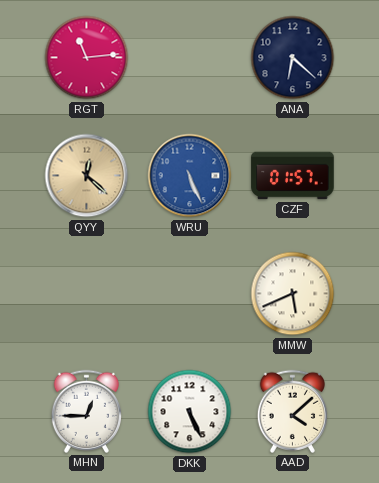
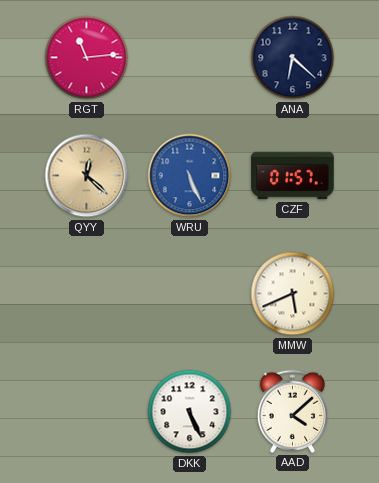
MHN: 12:45 -> none (86, 411)
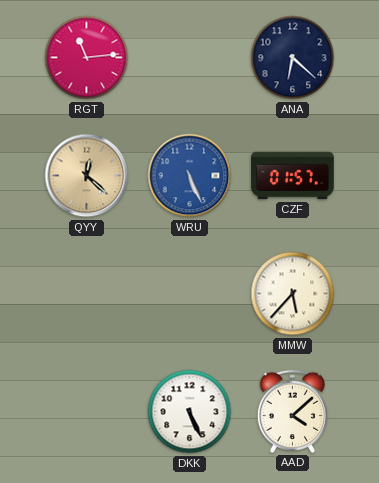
MMW: 5:41 -> 5:37 (293, 294)
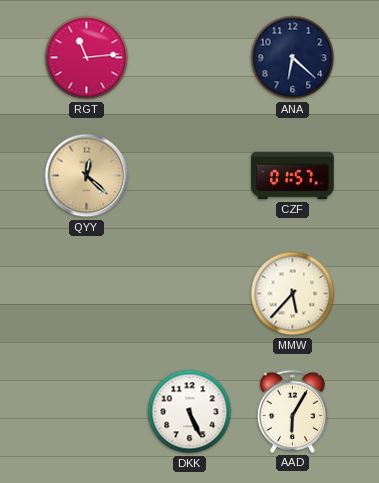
WRU: 5:26 -> none (190, 176)
AAD: 4:08 -> 6:05 (292, 411)
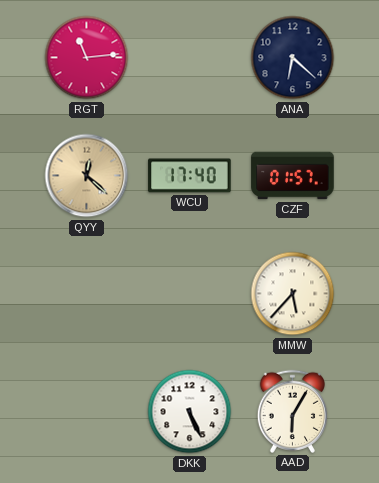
WCU: none -> 17:40 (190, 176)
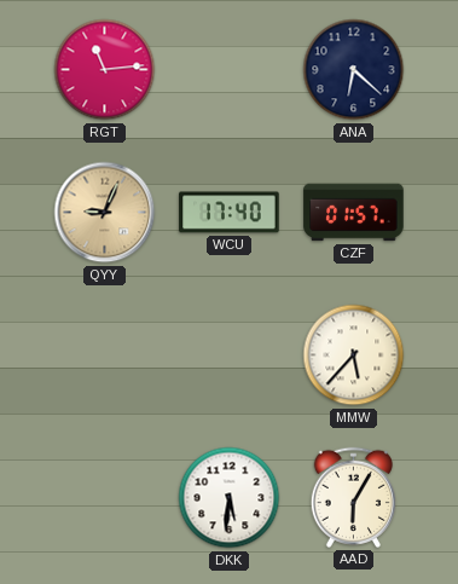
QYY: 12:22 -> 9:04 (105, 213)
DKK: 5:26 -> 5:31 (230, 498)
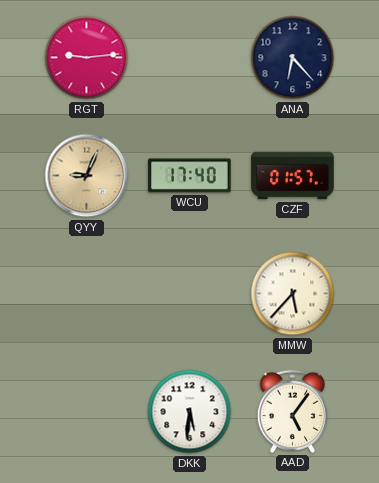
RGT: 11:14 -> 9:14 (87, 58)
ANA: 6:22 -> 6:23 (293, 58)
AAD: 6:05 -> 5:06 (292, 411)
